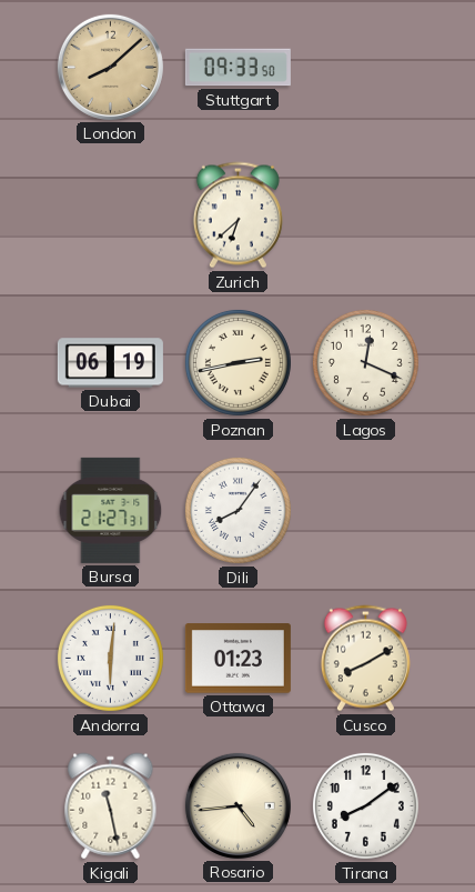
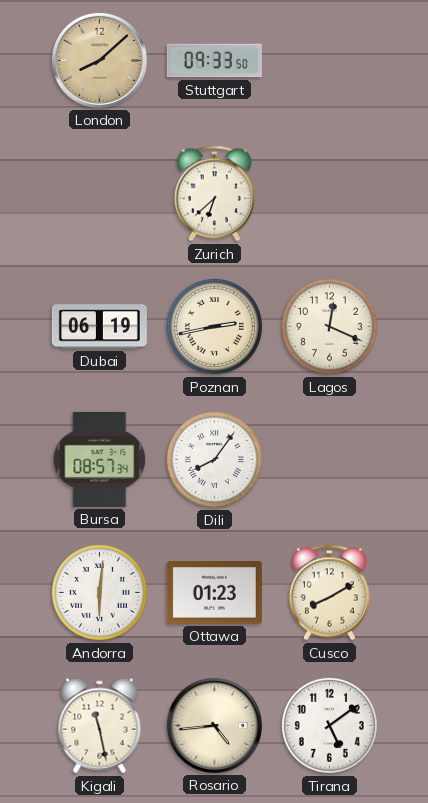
Bursa: 21:27 -> 08:57 (100, 459)
Tirana: 8:09 -> 5:09 (329, 725)
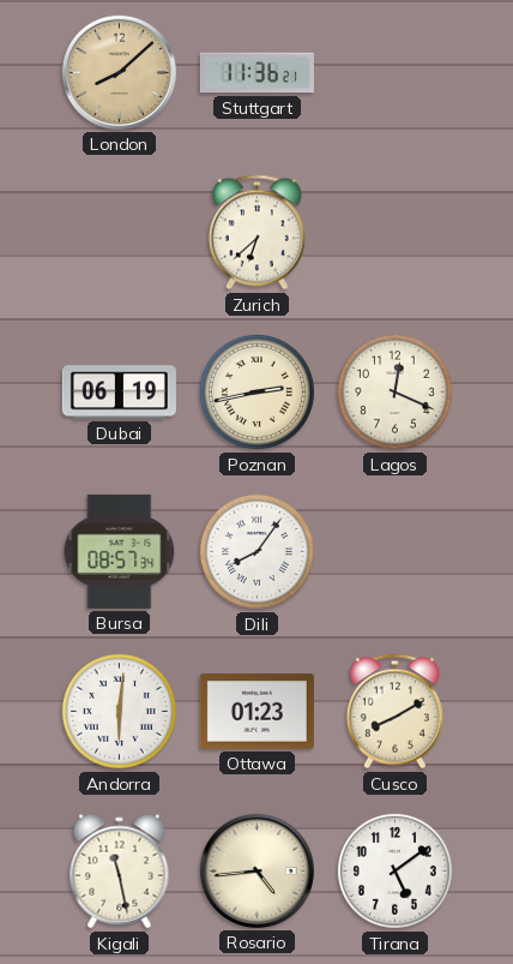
Stuttgart: 09:33 -> 11:36 (256, 73)
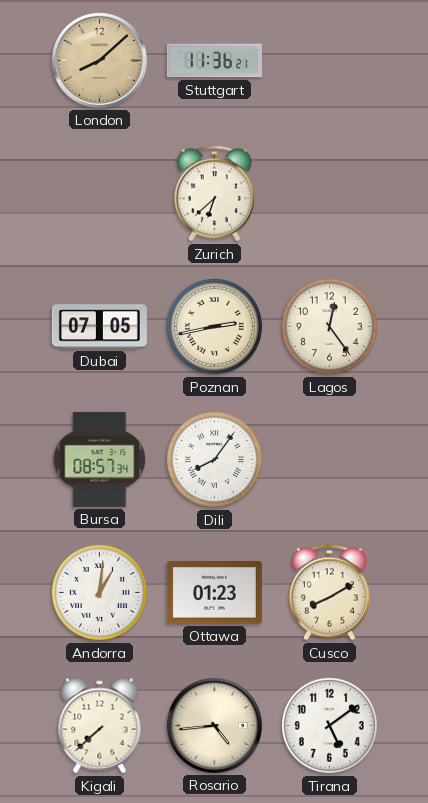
Dubai: 06:19 -> 07:05 (99, 327)
Lagos: 12:19 -> 12:24 (329, 326)
Andorra: 6:01 -> 1:01 (99, 592)
Kigali: 11:28 -> 7:38 (100, 726)
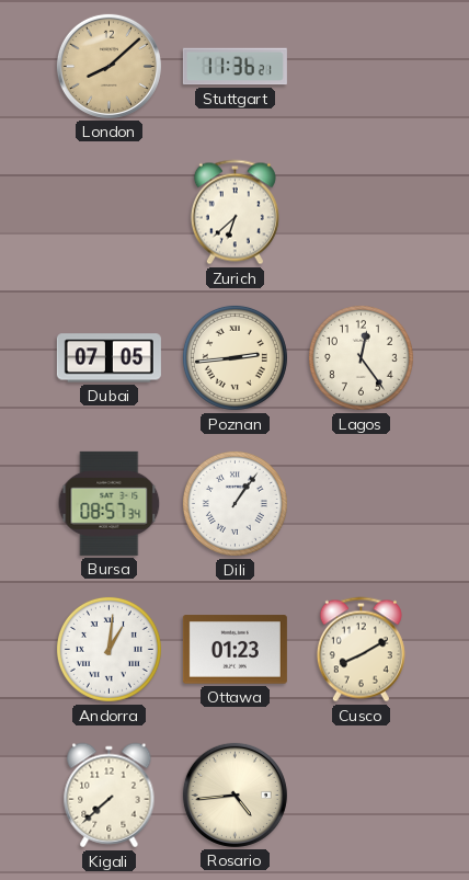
Poznan: 2:43 -> 2:44 (234, 357)
Dili: 8:06 -> 1:06 (234, 503)
Tirana: 5:09 -> none (329, 725)
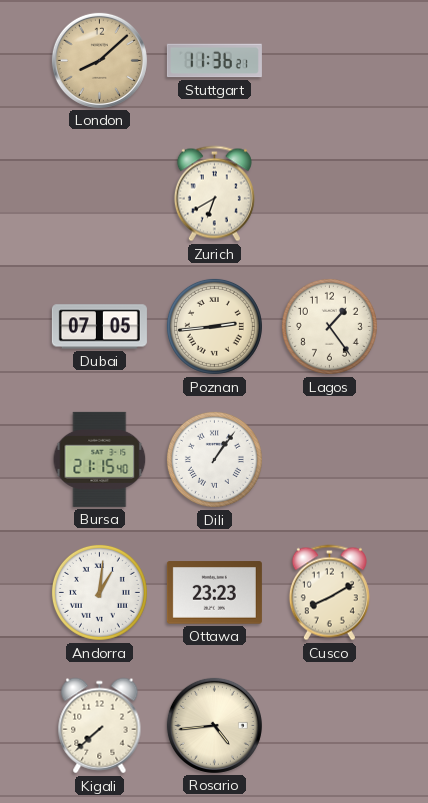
Zurich: 6:38 -> 6:40 (214, 194)
Lagos: 12:24 -> 1:24 (329, 326)
Bursa: 08:57 -> 21:15 (100, 459)
Ottawa: 01:23 -> 23:23 (214, 593)
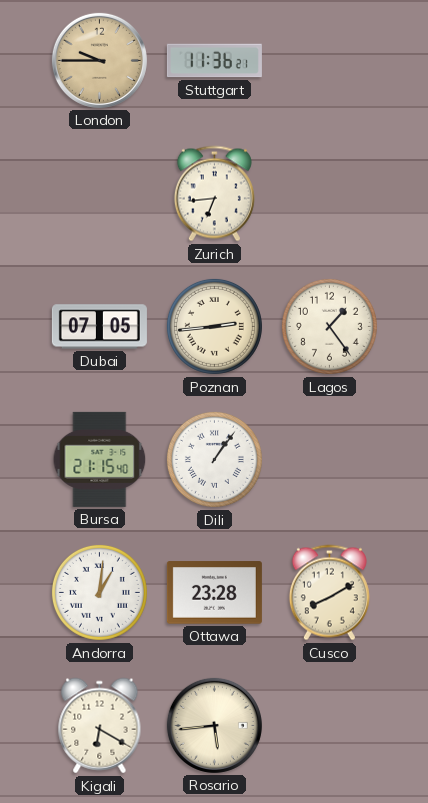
London: 8:08 -> 9:45 (99, 60)
Zurich: 6:40 -> 6:44 (214, 194)
Ottawa: 23:23 -> 23:28 (214, 593)
Kigali: 7:38 -> 6:20 (100, 726)
Rosario: 4:44 -> 5:44 (214, 725)
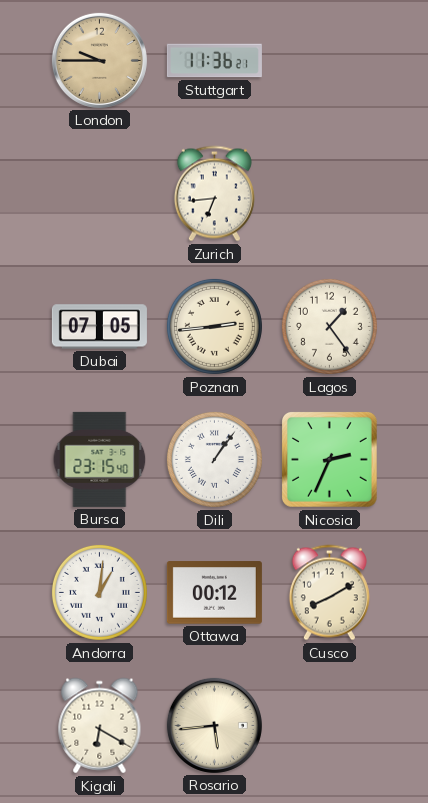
Bursa: 21:15 -> 23:15 (100, 459)
Nicosia: none -> 2:34 (330, 460)
Ottawa: 23:28 -> 00:12 (214, 593)
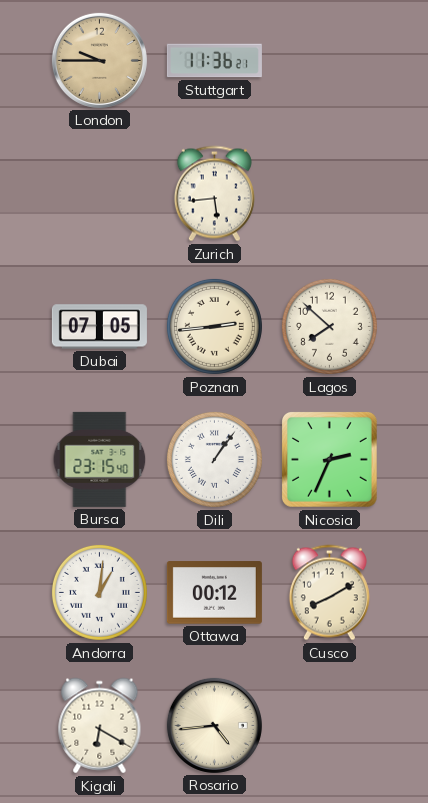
Zurich: 6:44 -> 5:44 (214, 194)
Lagos: 1:24 -> 7:52 (329, 326)
Rosario: 5:44 -> 4:44 (214, 725)
